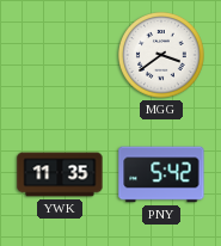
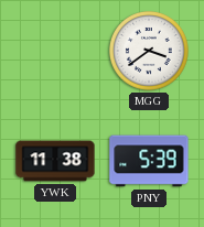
YWK: 11:35 -> 11:38 (55, 161)
PNY: 5:42 -> 5:39 (149, 161)
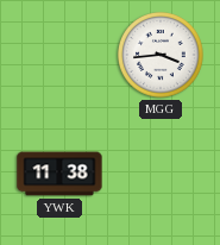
MGG: 3:39 -> 3:44 (161, 55)
PNY: 5:39 -> none (149, 161)
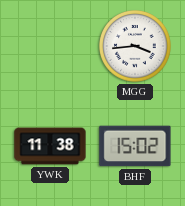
BHF: none -> 15:02 (135, 146)
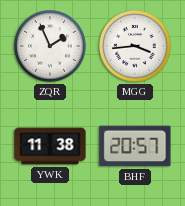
ZQR: none -> 1:56 (50, 46)
BHF: 15:02 -> 20:57 (135, 146)
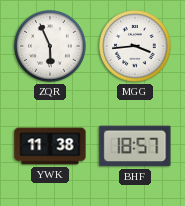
ZQR: 1:56 -> 5:56 (50, 46)
BHF: 20:57 -> 18:57 (135, 146)
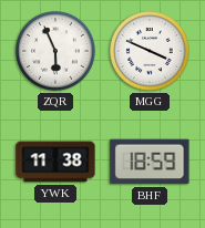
MGG: 3:44 -> 3:49 (150, 51)
BHF: 18:57 -> 18:59 (150, 162)
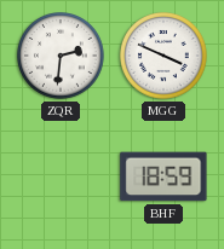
ZQR: 5:56 -> 2:31 (61, 56)
YWK: 11:38 -> none (55, 162)
